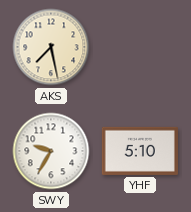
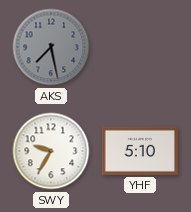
AKS dial: cream -> grey (51, 47)
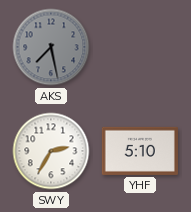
SWY: 9:35 -> 2:35 (51, 151)
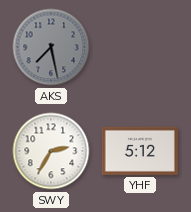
YHF: 5:10 -> 5:12 (140, 151)
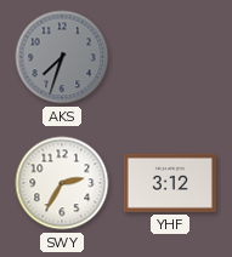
AKS: 7:28 -> 7:33 (62, 57)
YHF: 5:12 -> 3:12 (170, 183)
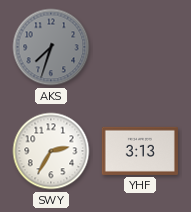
YHF: 3:12 -> 3:13 (140, 151)
